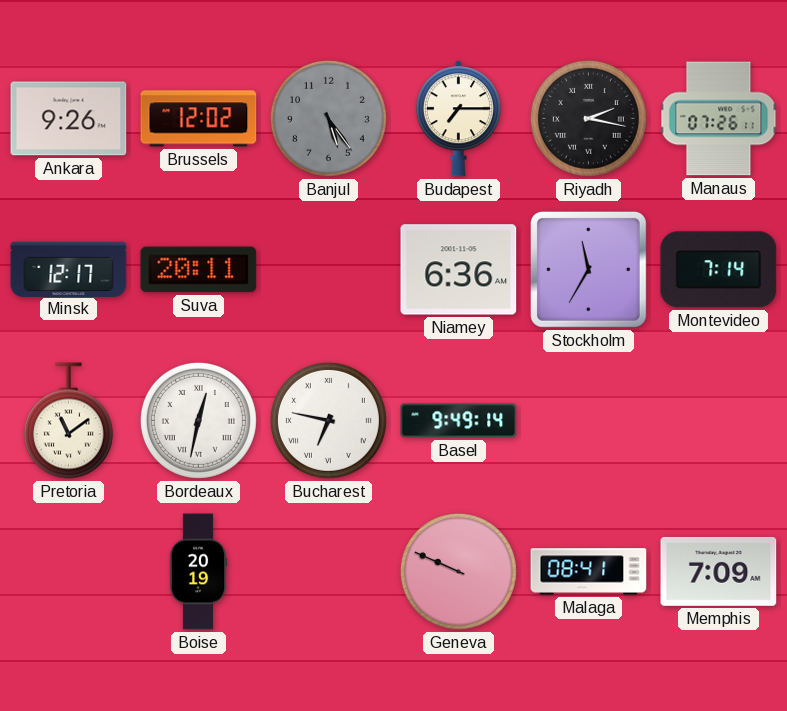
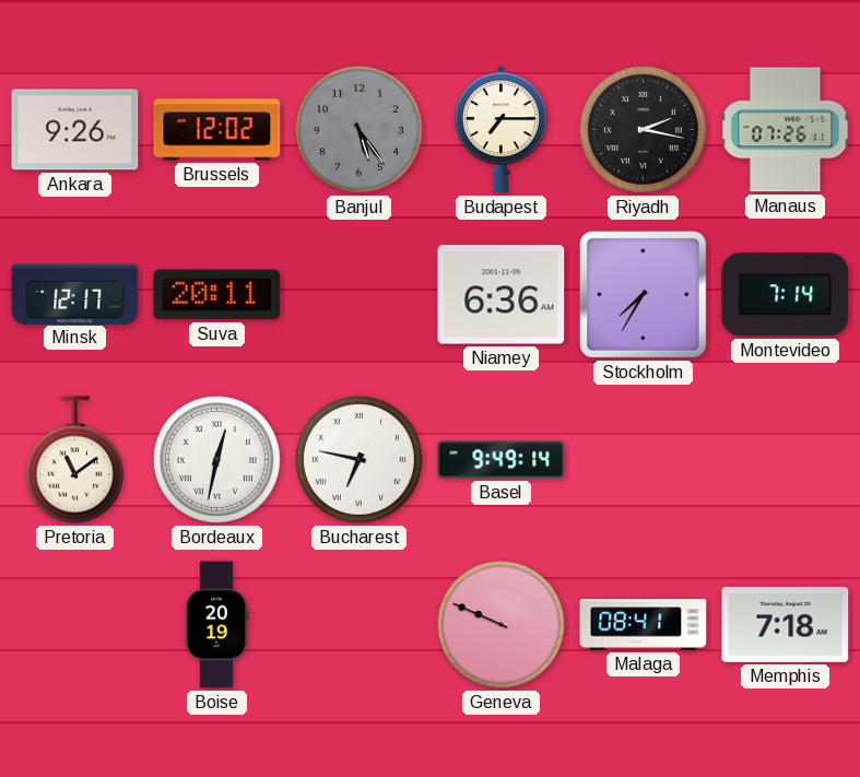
Stockholm: 11:35 -> 7:35 (643, 294)
Memphis: 7:09 -> 7:18 (786, 624)
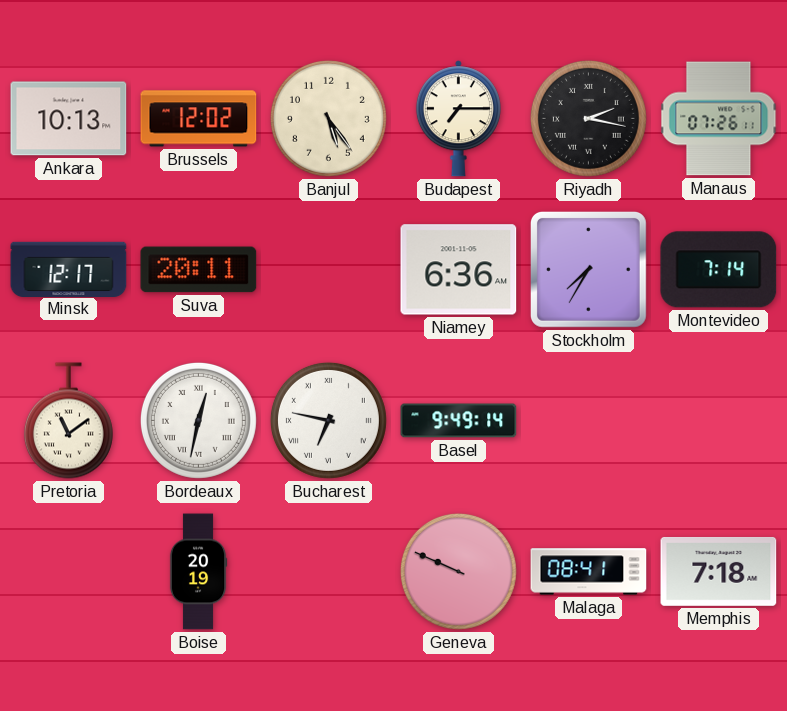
Ankara: 9:26 -> 10:13 (69, 119)
Banjul dial: grey -> cream (328, 118)
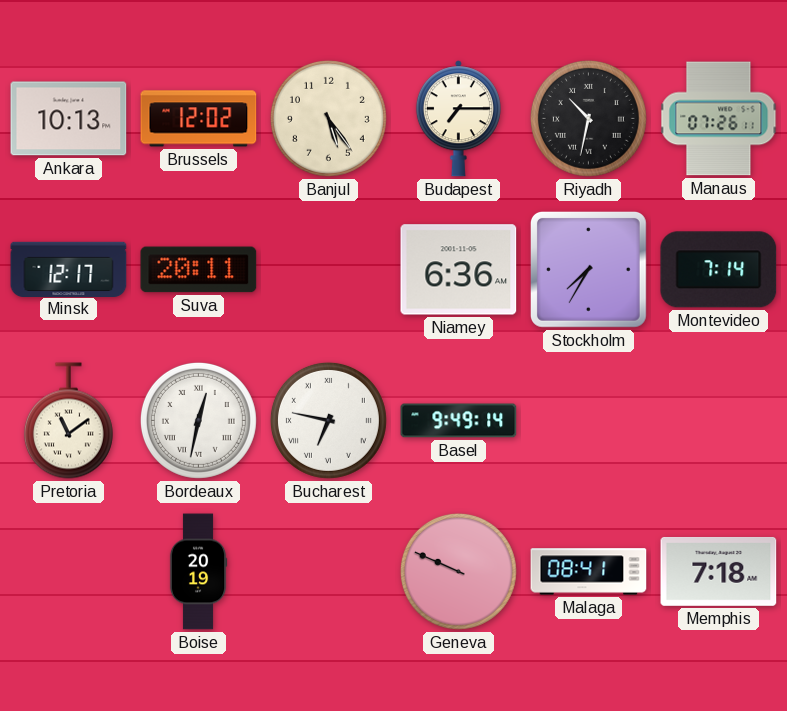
Riyadh: 2:17 -> 10:32 (588, 118)
